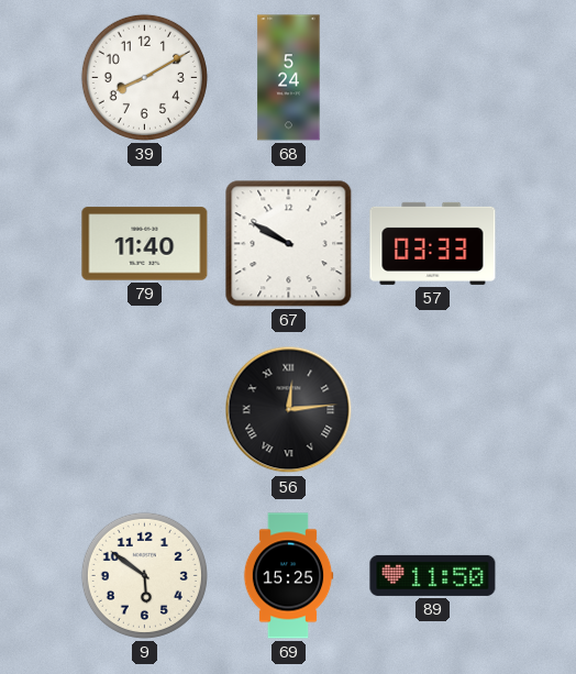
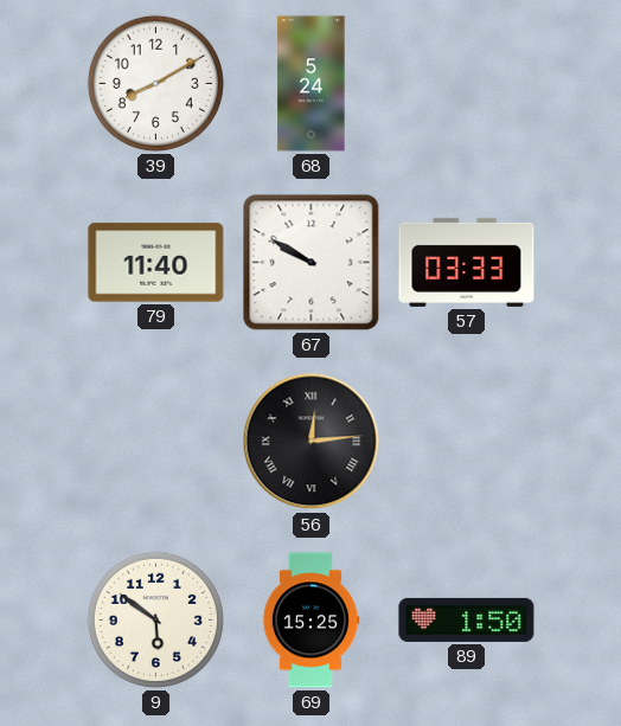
89: 11:50 -> 1:50 (467, 619)
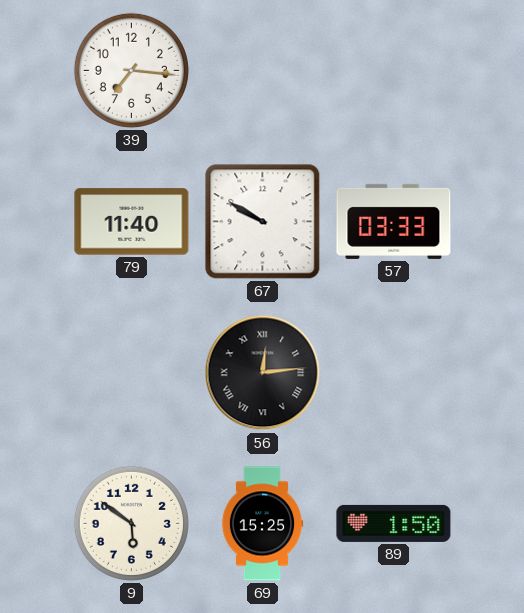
39: 8:10 -> 7:16 (131, 70)
68: 5:24 -> none (312, 84)
